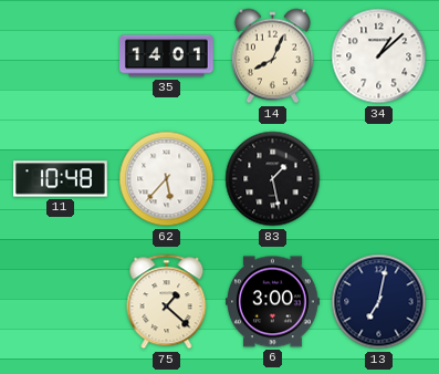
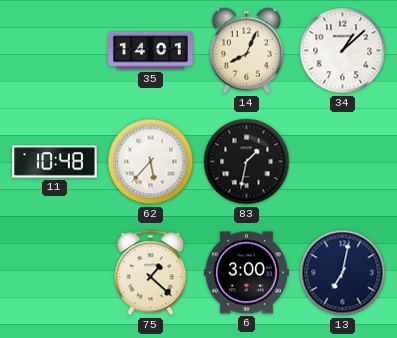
83: 1:28 -> 1:32 (247, 162)
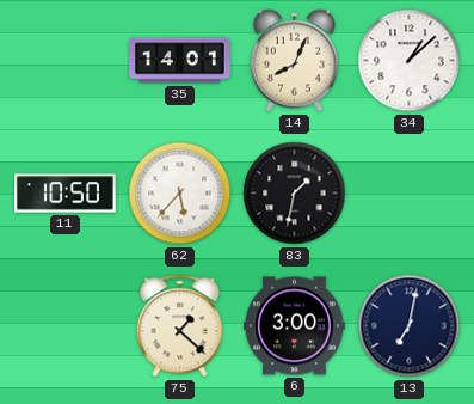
11: 10:48 -> 10:50 (66, 194)
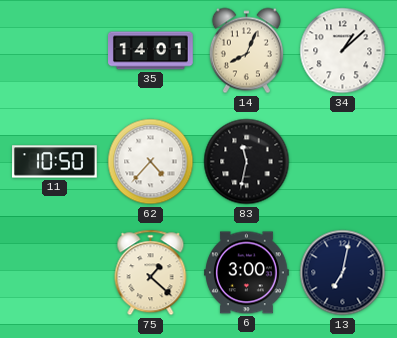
62: 5:37 -> 4:37 (151, 162)
83: 1:32 -> 11:32 (247, 162)
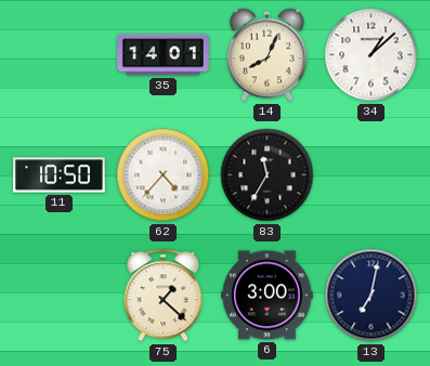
83: 11:32 -> 11:35 (268, 175)
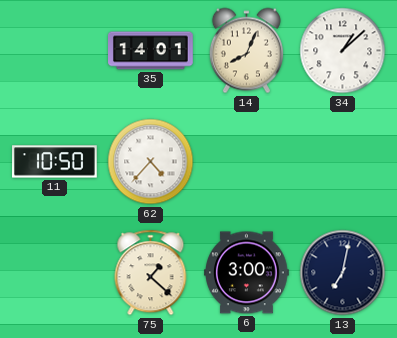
83: 11:35 -> none (268, 175)
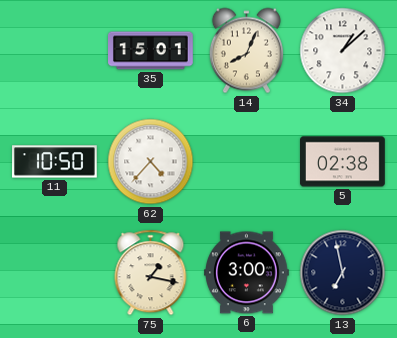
35: 14:01 -> 15:01 (151, 51)
5: none -> 02:38 (343, 162)
75: 1:22 -> 1:17 (151, 273)
13: 7:02 -> 6:58 (343, 273)
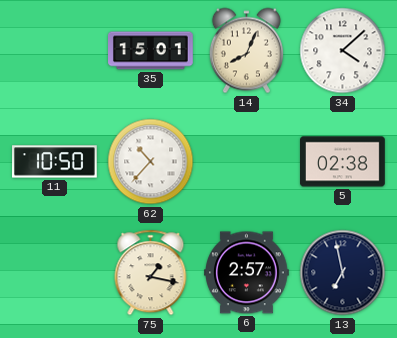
34: 1:08 -> 4:08 (343, 51)
62: 4:37 -> 10:37 (151, 162)
6: 3:00 -> 2:57 (247, 273)
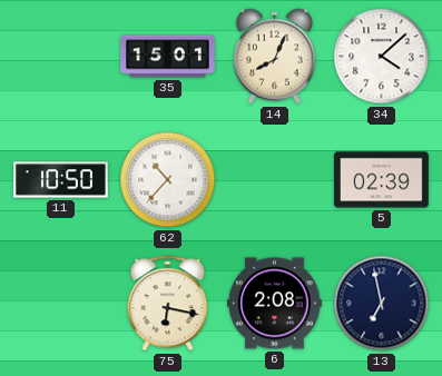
5: 02:38 -> 02:39 (382, 180)
75: 1:17 -> 6:17 (168, 304)
6: 2:57 -> 2:08 (275, 304)
